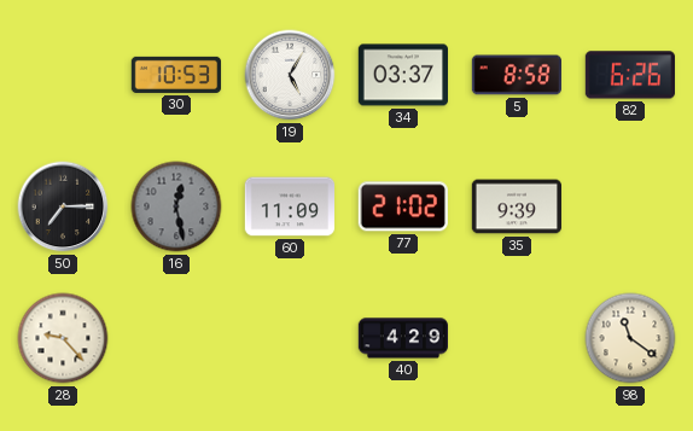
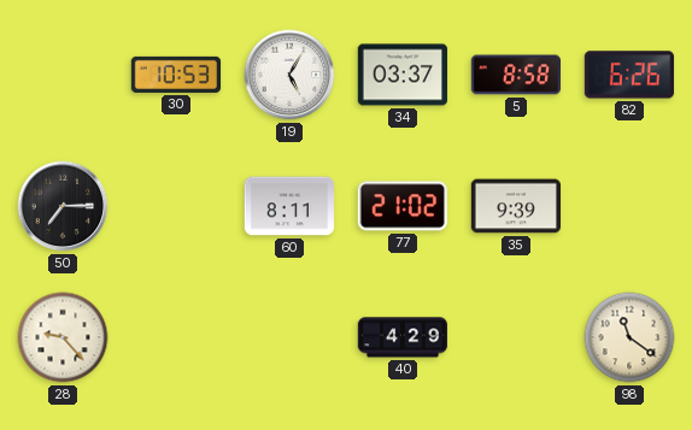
16: 12:28 -> none (176, 206)
60: 11:09 -> 8:11 (289, 206)
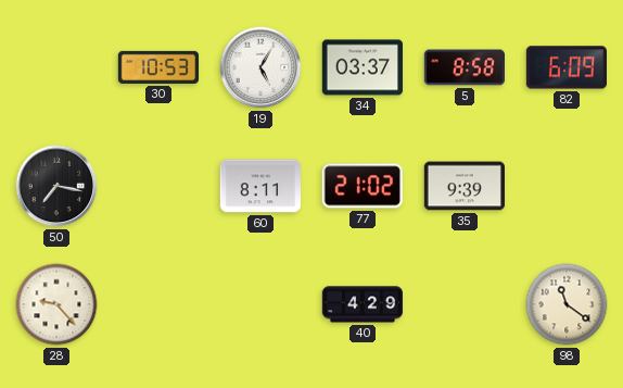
82: 6:26 -> 6:09 (565, 67)
50: 7:15 -> 7:17 (56, 186)
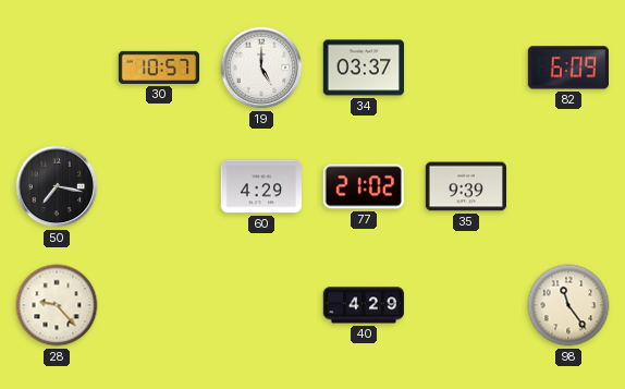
30: 10:53 -> 10:57 (159, 68)
19: 5:05 -> 5:00 (261, 68)
5: 8:58 -> none (463, 67)
60: 8:11 -> 4:29 (261, 186)
98: 11:21 -> 11:24 (568, 305)
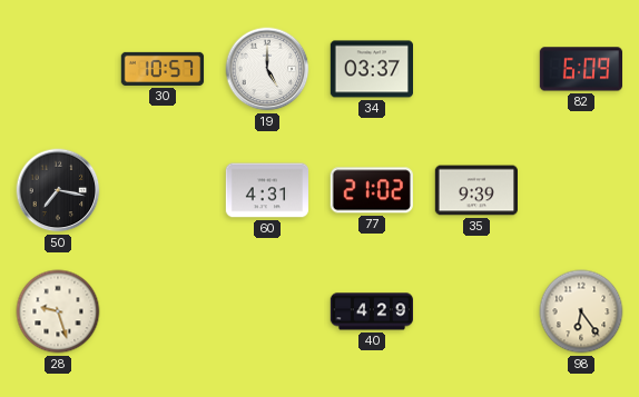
60: 4:29 -> 4:31 (267, 190)
28: 9:23 -> 9:27 (58, 311)
98: 11:24 -> 6:24 (581, 311)
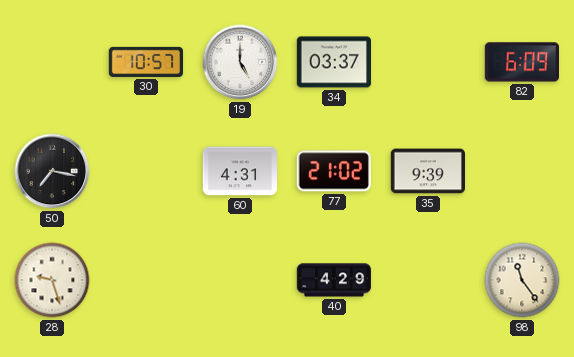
98: 6:24 -> 11:24 (522, 280)
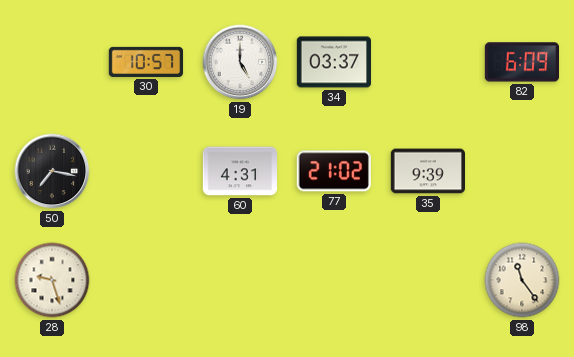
40: 4:29 -> none (333, 280)
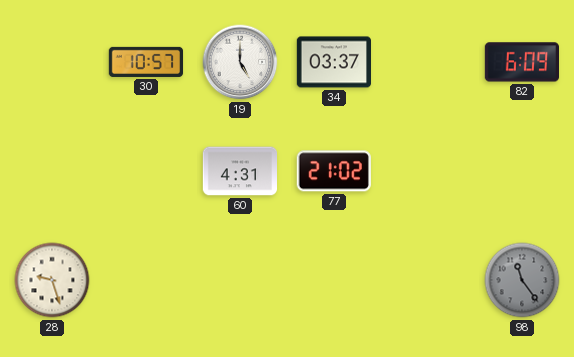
50: 7:17 -> none (52, 171)
35: 9:39 -> none (428, 171)
98 dial: cream -> grey (522, 280)
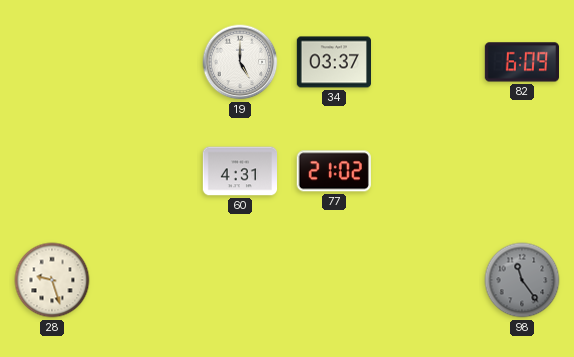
30: 10:57 -> none (146, 62)
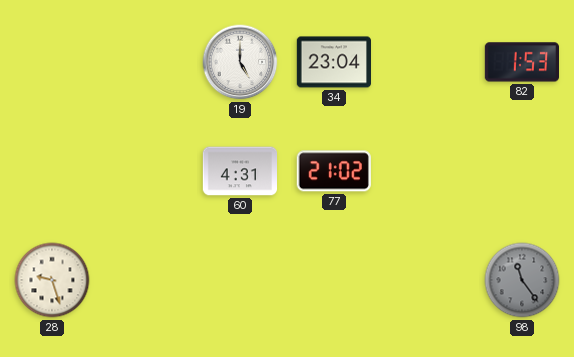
34: 03:37 -> 23:04 (334, 62)
82: 6:09 -> 1:53 (521, 62)
